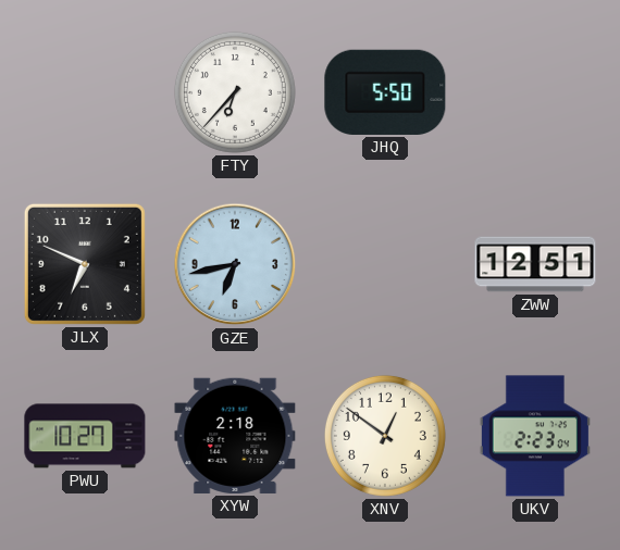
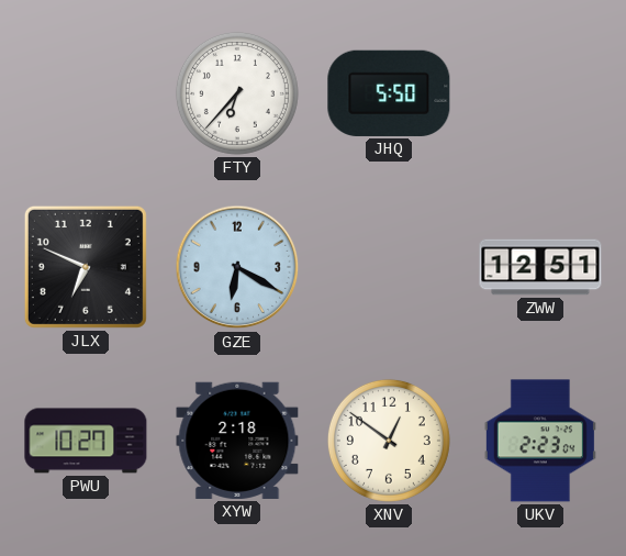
GZE: 6:43 -> 6:20 (237, 267)
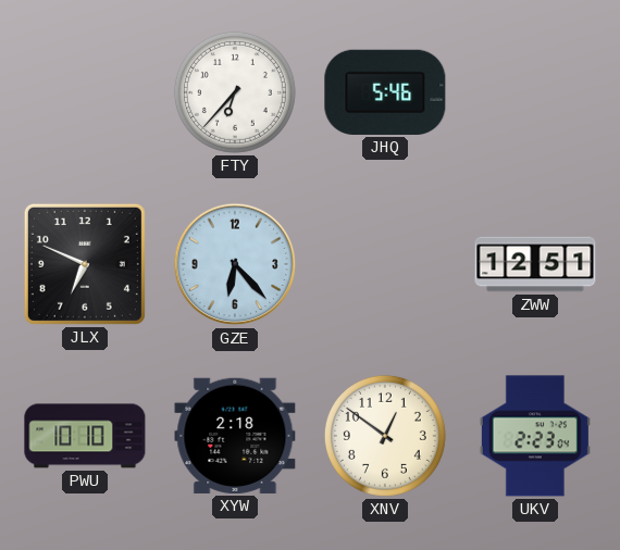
JHQ: 5:50 -> 5:46 (385, 92)
GZE: 6:20 -> 6:23 (235, 264)
PWU: 10:27 -> 10:10 (85, 436)
